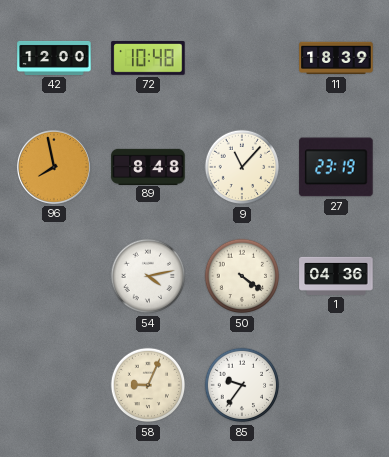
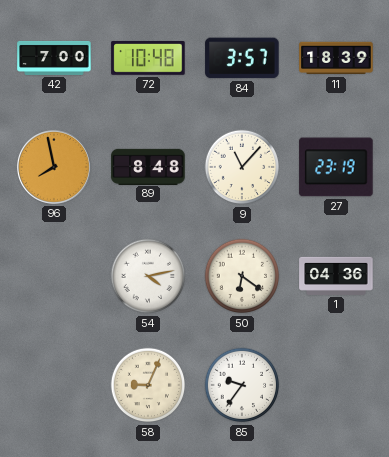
42: 12:00 -> 7:00 (54, 58)
84: none -> 3:57 (242, 58)
50: 4:21 -> 6:21 (242, 276)
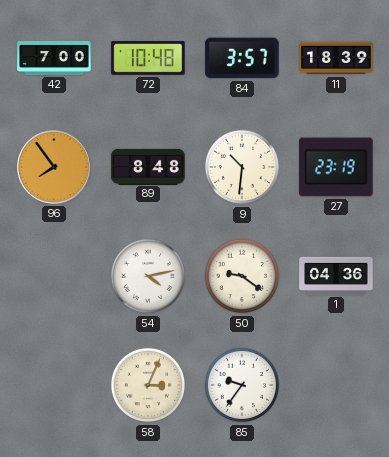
96: 7:58 -> 7:54 (54, 167)
9: 11:07 -> 10:31 (242, 167)
50: 6:21 -> 9:21 (242, 276)
58: 9:04 -> 3:04 (148, 385)
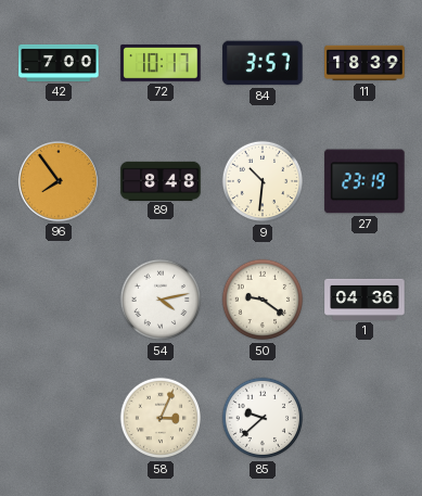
72: 10:48 -> 10:17 (161, 64)
85: 9:36 -> 9:38 (263, 418)
